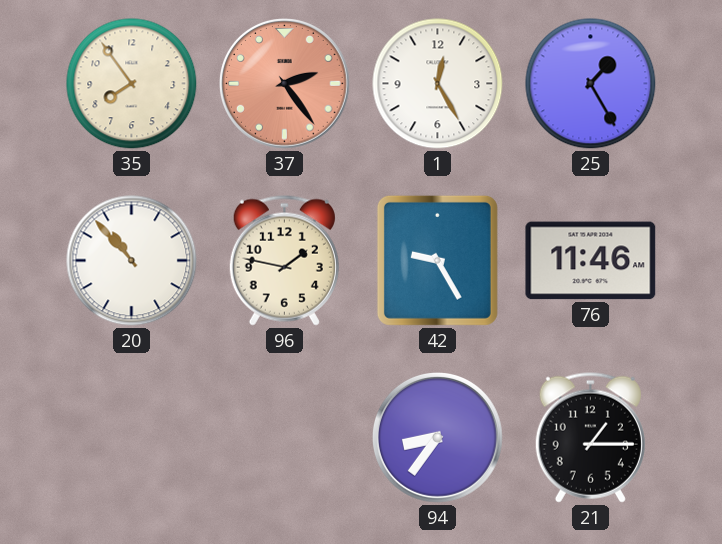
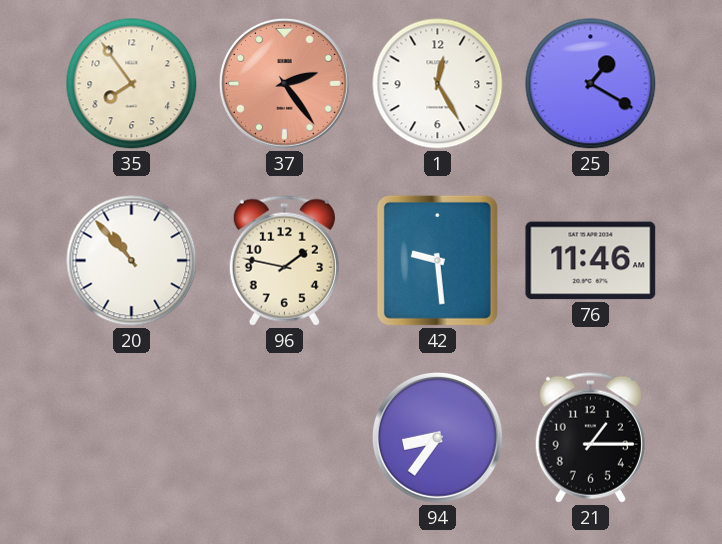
25: 1:25 -> 1:20 (591, 84)
42: 9:25 -> 9:29 (437, 260)
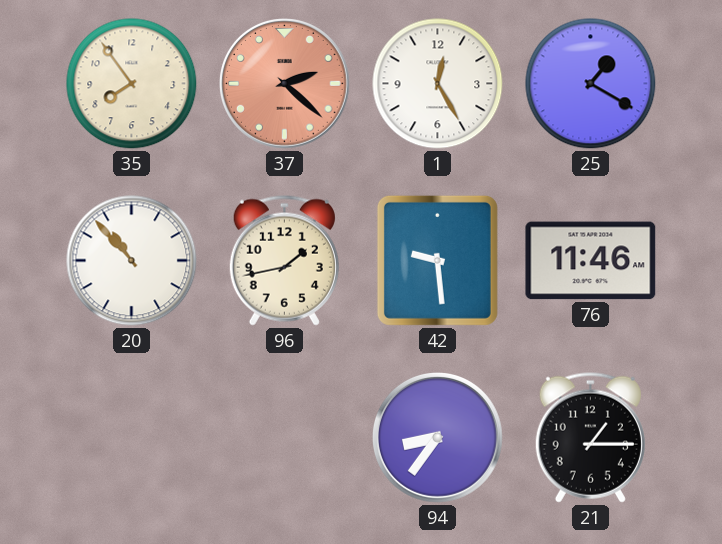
37: 2:24 -> 2:22 (285, 84)
96: 1:47 -> 1:43 (284, 260)
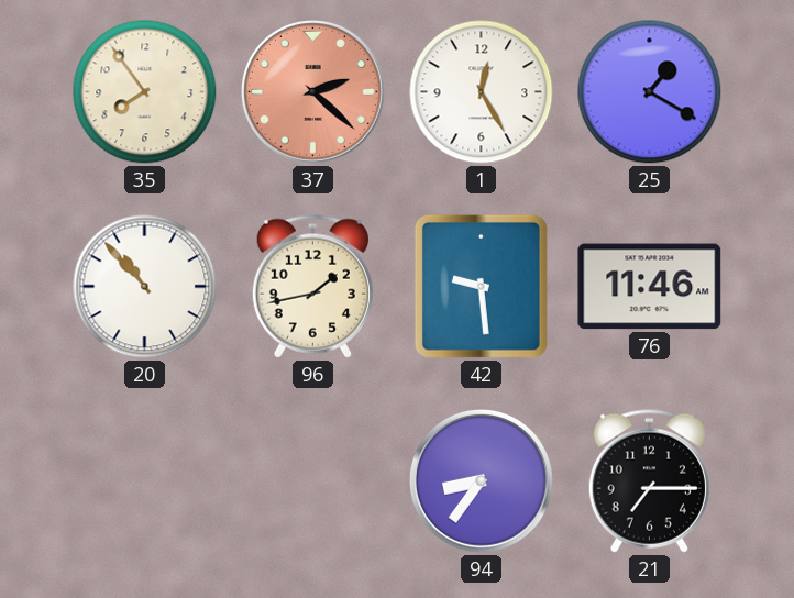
21: 1:15 -> 7:15 (649, 480)
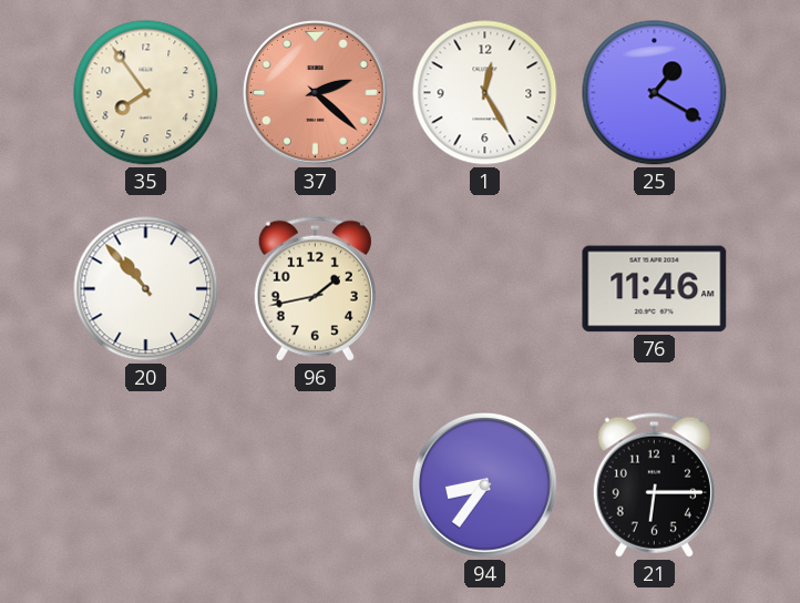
42: 9:29 -> none (481, 286)
21: 7:15 -> 6:15 (654, 484)
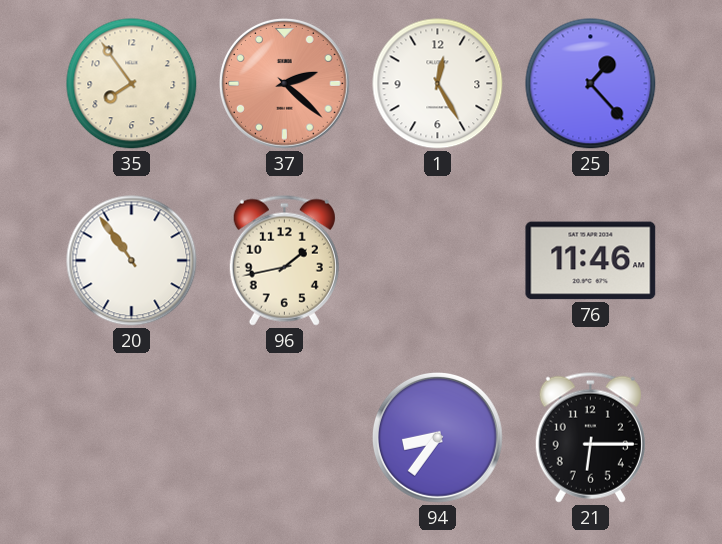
25: 1:20 -> 1:23 (591, 84)
20: 10:53 -> 10:54 (132, 261)
